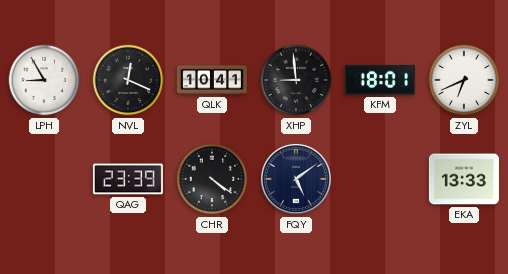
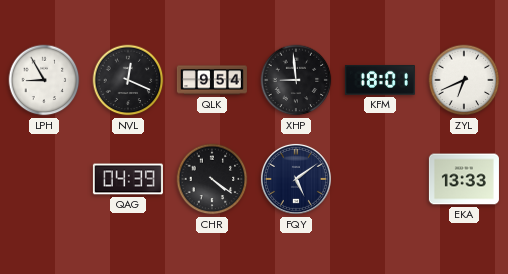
QLK: 10:41 -> 9:54 (212, 80)
QAG: 23:39 -> 04:39 (128, 179)
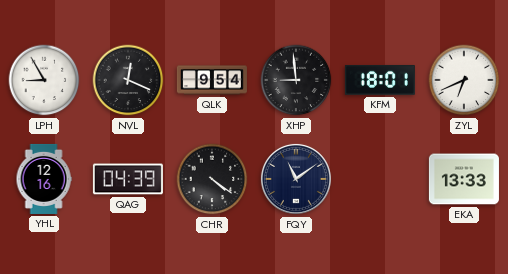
YHL: none -> 12:16 (44, 179)
FQY: 5:09 -> 11:09 (296, 179)
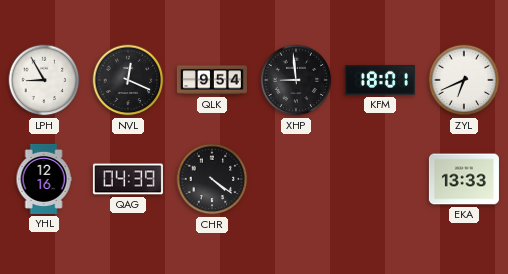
FQY: 11:09 -> none (296, 179)
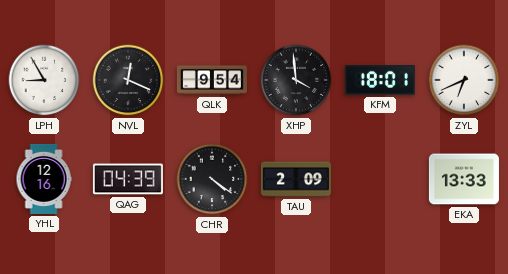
XHP: 8:59 -> 3:59 (296, 80)
TAU: none -> 2:09 (296, 179)
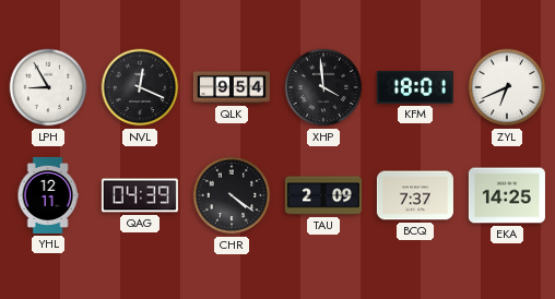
YHL: 12:16 -> 12:11 (48, 195)
BCQ: none -> 7:37 (415, 195)
EKA: 13:33 -> 14:25 (507, 195)
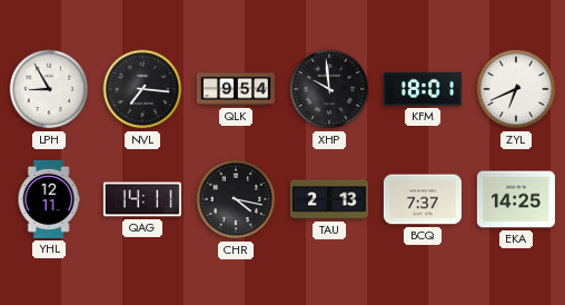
NVL: 12:19 -> 7:16 (142, 89)
XHP: 3:59 -> 9:59 (329, 89)
QAG: 04:39 -> 14:11 (142, 199)
CHR: 4:21 -> 4:17 (236, 199)
TAU: 2:09 -> 2:13 (329, 199)
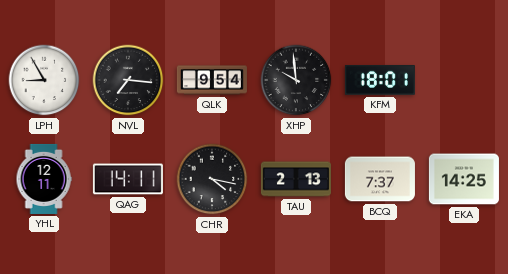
ZYL: 6:41 -> none (516, 89)
